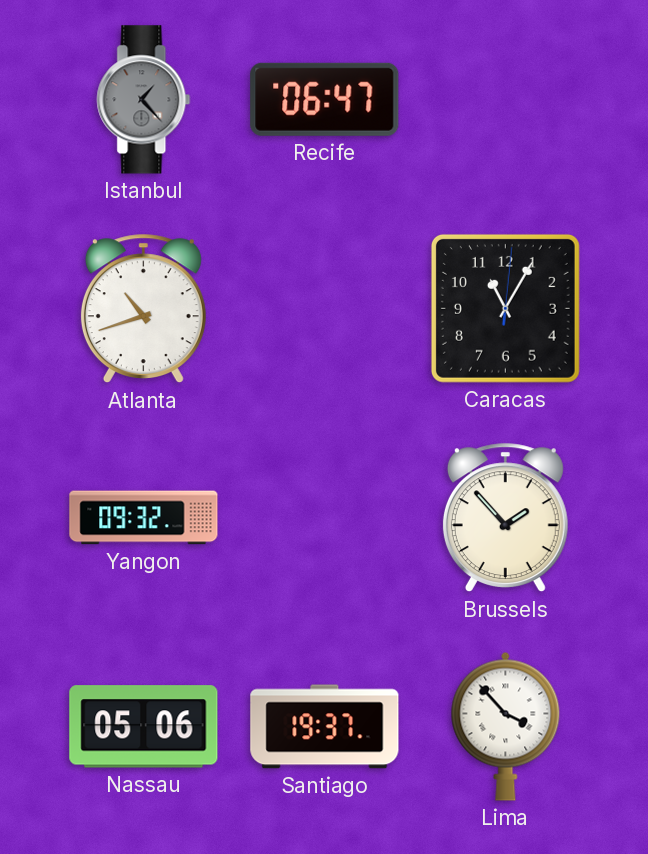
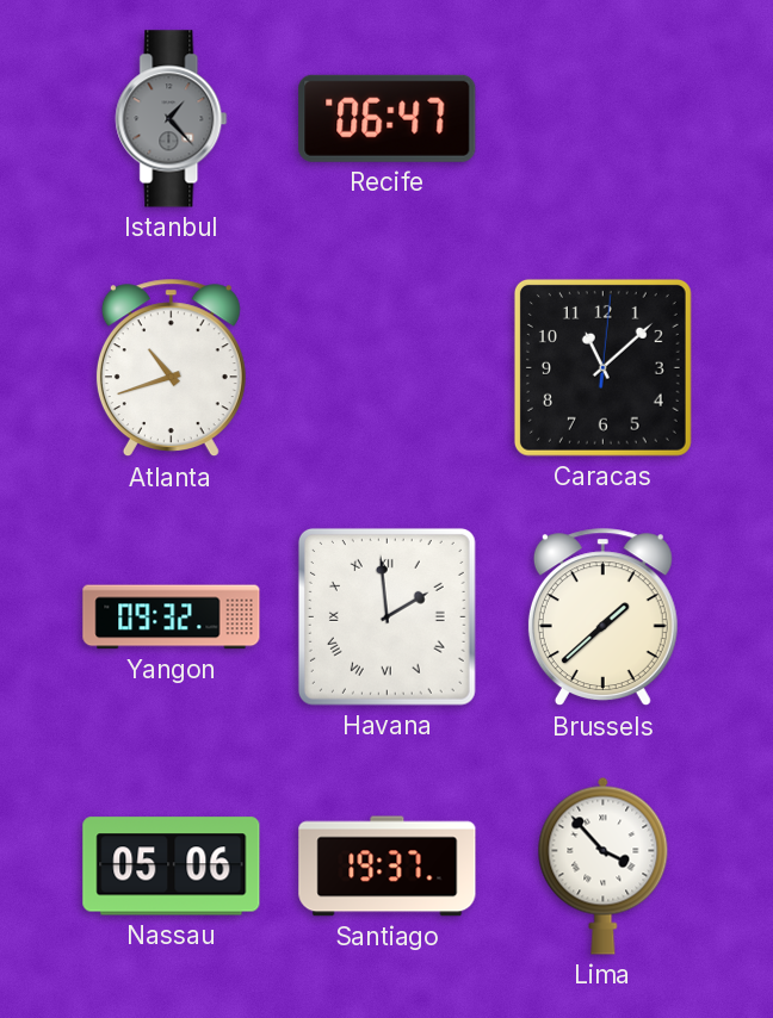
Caracas: 11:05 -> 11:08 (602, 367)
Havana: none -> 1:59 (386, 616)
Brussels: 1:53 -> 1:38 (602, 617)
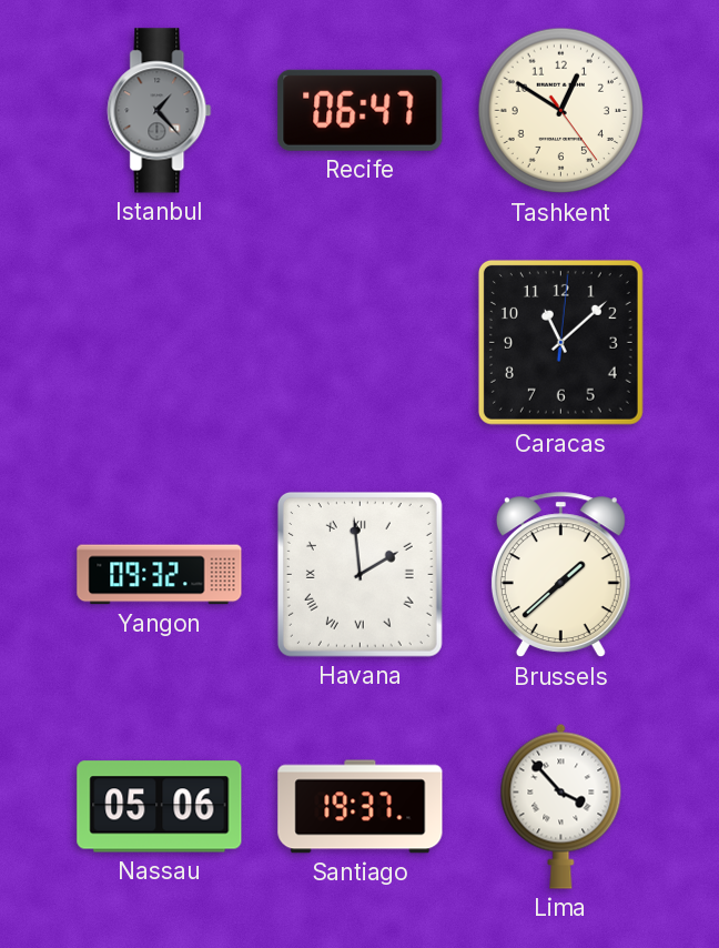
Tashkent: none -> 12:50 (561, 111)
Atlanta: 10:42 -> none (171, 368)
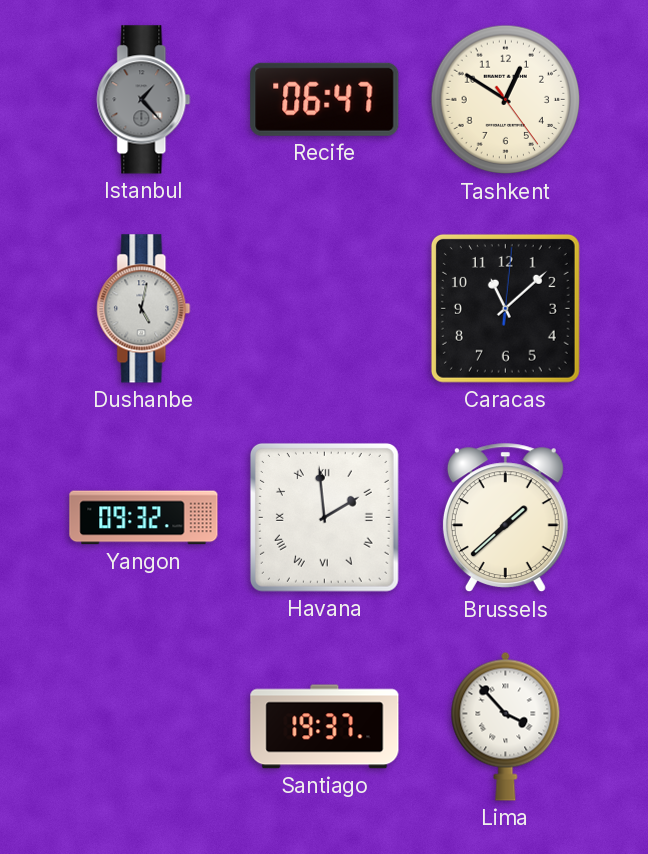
Dushanbe: none -> 5:02 (144, 309)
Nassau: 05:06 -> none (160, 807)
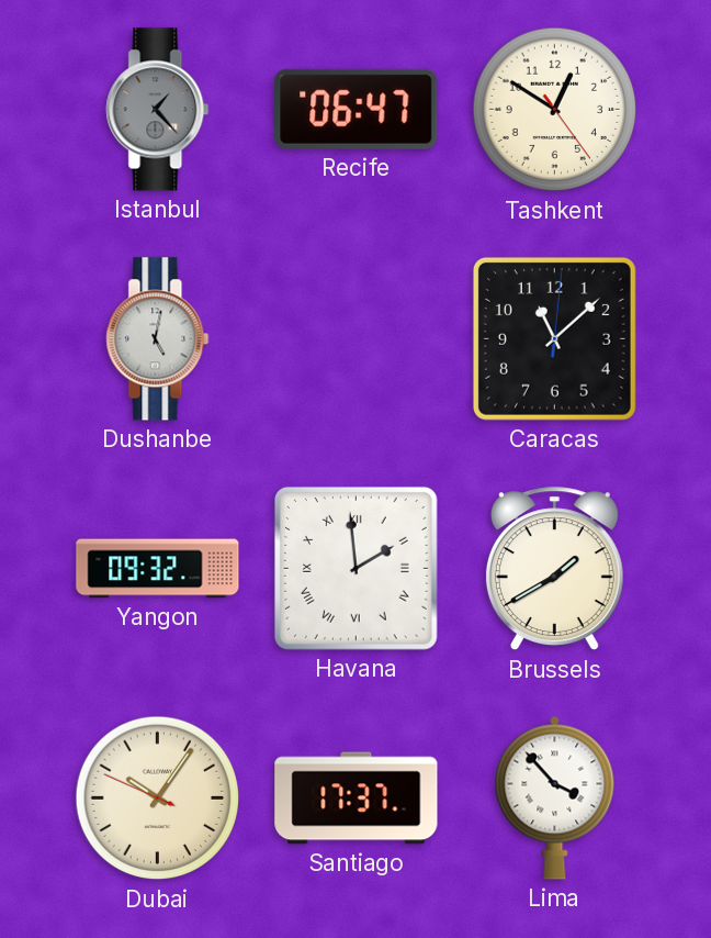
Brussels: 1:38 -> 1:40 (554, 569)
Dubai: none -> 10:05 (158, 799)
Santiago: 19:37 -> 17:37 (357, 799)
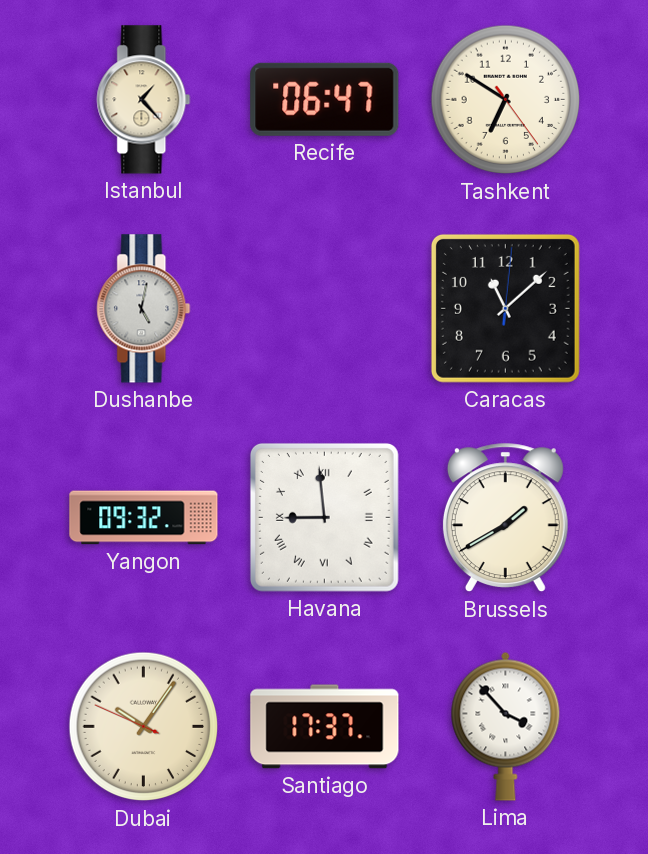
Istanbul dial: grey -> cream (144, 100)
Tashkent: 12:50 -> 6:50 (506, 100)
Havana: 1:59 -> 8:59 (324, 517)
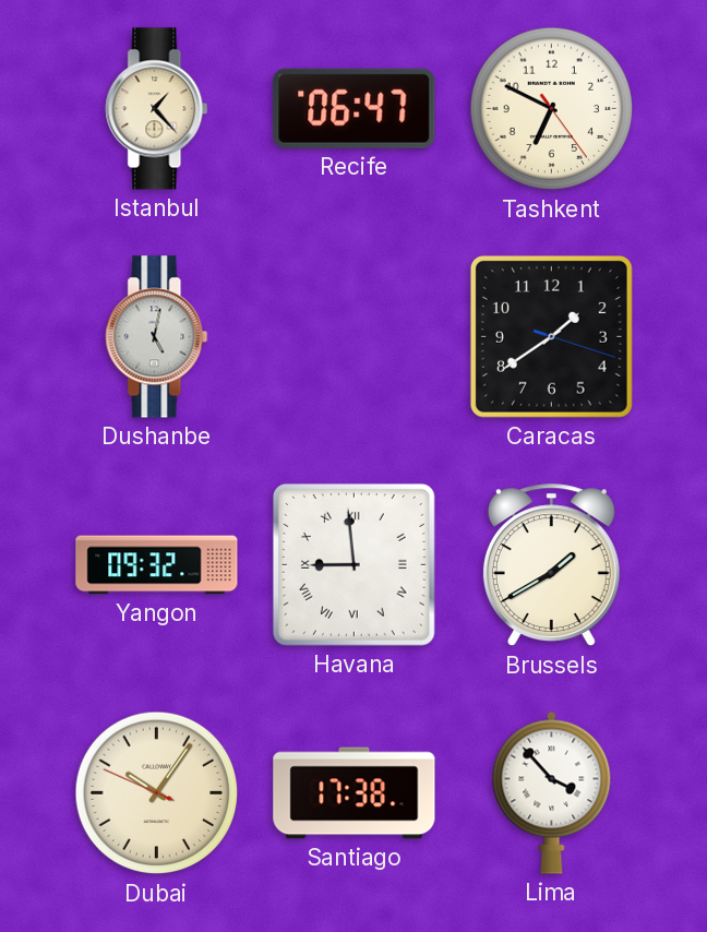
Tashkent: 6:50 -> 6:49 (552, 109)
Caracas: 11:08 -> 1:39 (551, 336)
Santiago: 17:37 -> 17:38 (355, 793)
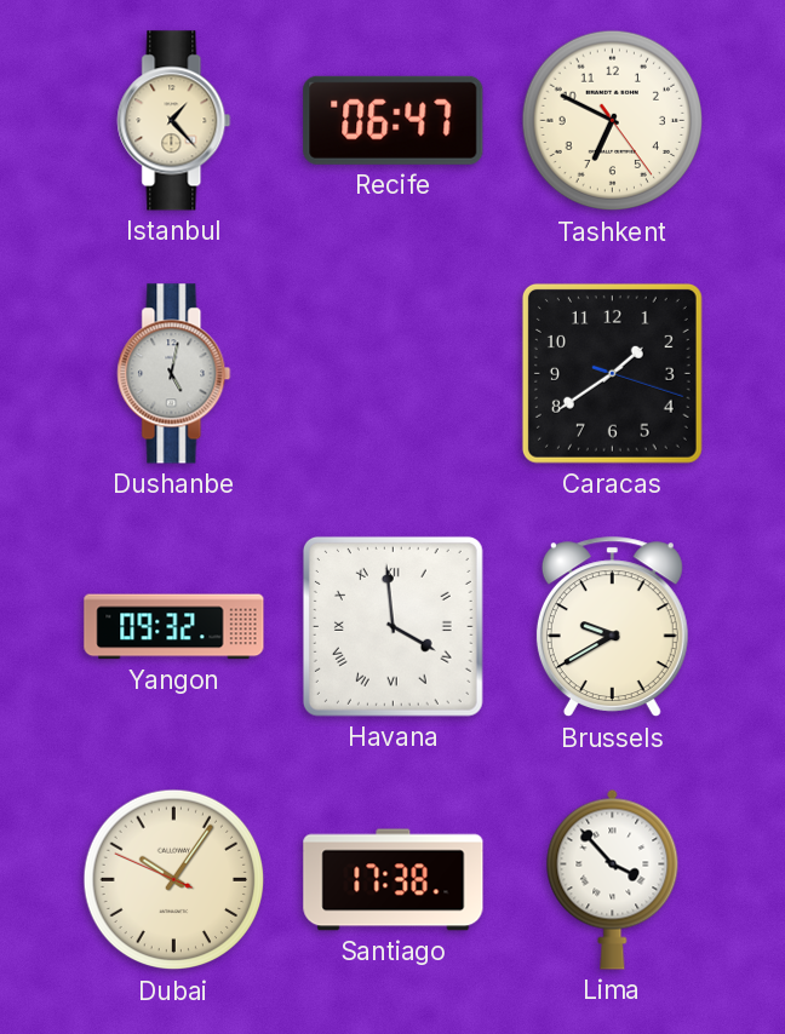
Havana: 8:59 -> 3:59 (392, 626)
Brussels: 1:40 -> 9:40 (612, 627)
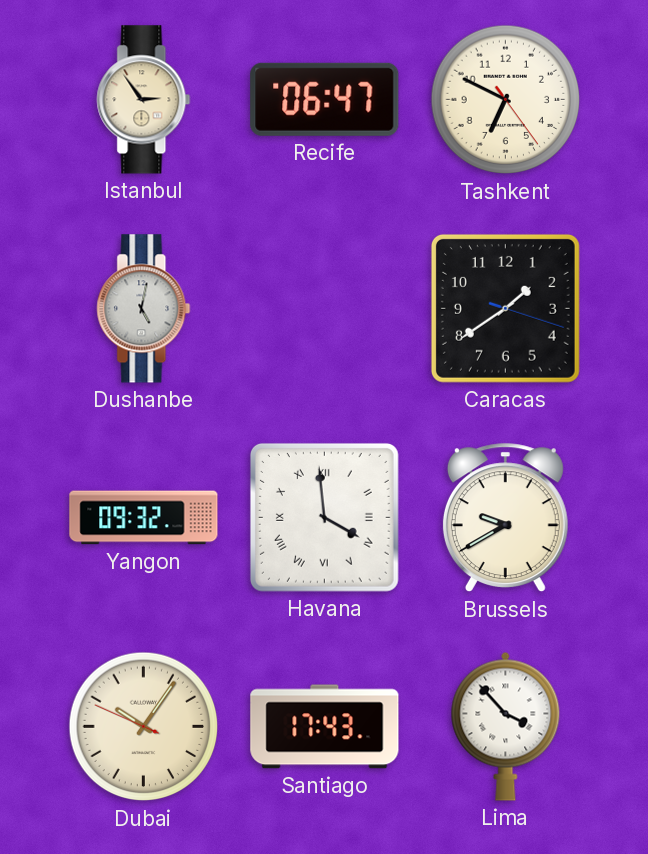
Istanbul: 1:23 -> 2:54 (144, 100)
Santiago: 17:38 -> 17:43 (325, 727)
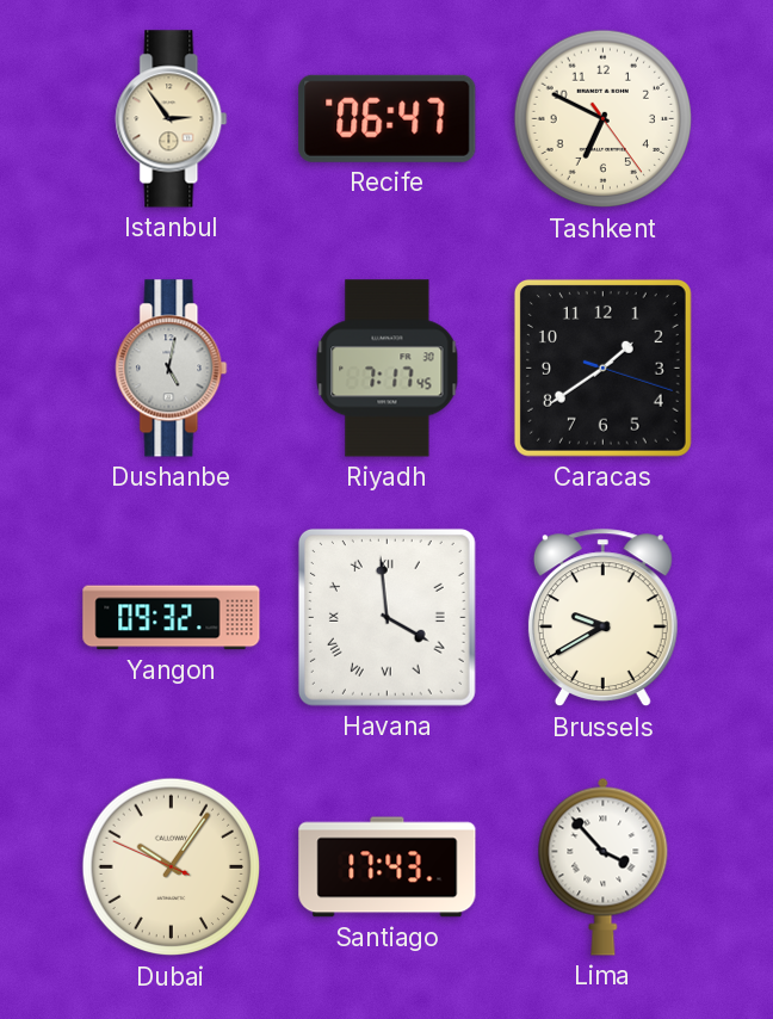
Riyadh: none -> 7:17 (388, 369)
